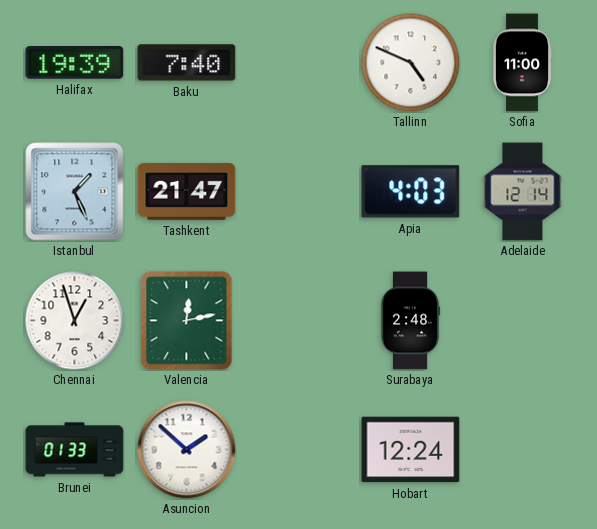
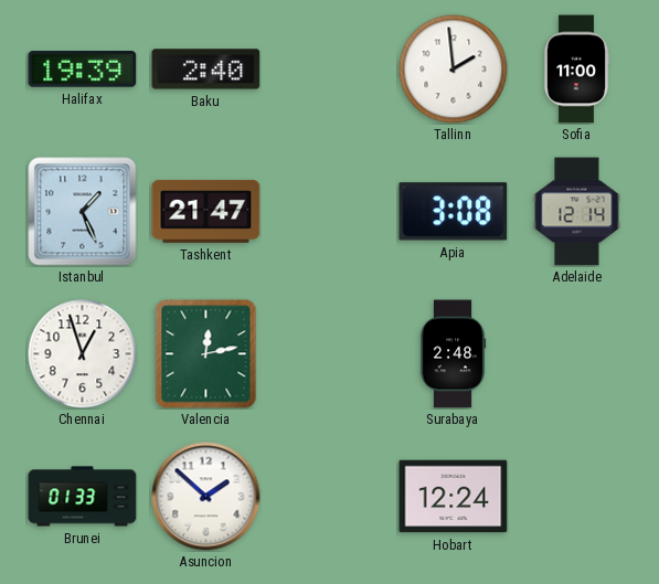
Baku: 7:40 -> 2:40 (206, 70)
Tallinn: 4:49 -> 1:59 (454, 70)
Apia: 4:03 -> 3:08 (454, 212)
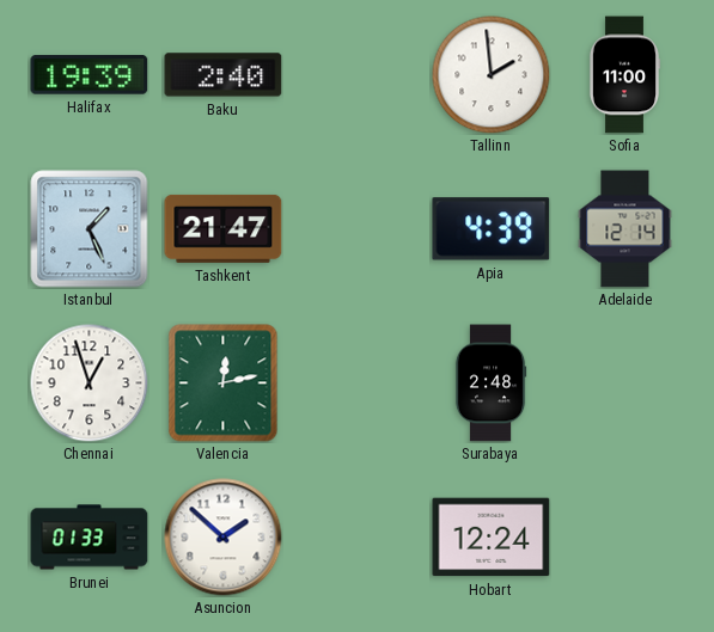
Apia: 3:08 -> 4:39 (492, 229)
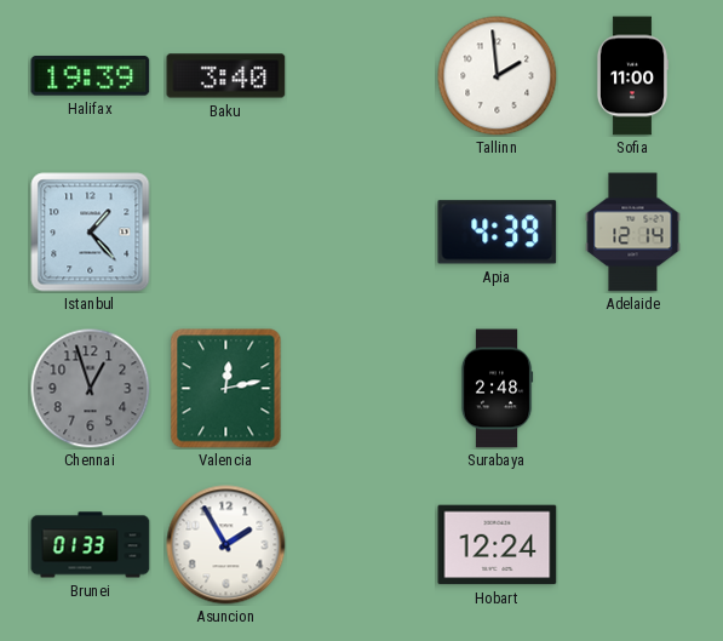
Baku: 2:40 -> 3:40 (226, 76)
Istanbul: 1:26 -> 1:23 (91, 233)
Tashkent: 21:47 -> none (224, 228)
Chennai dial: white -> grey (91, 389)
Asuncion: 1:52 -> 1:55 (226, 545)
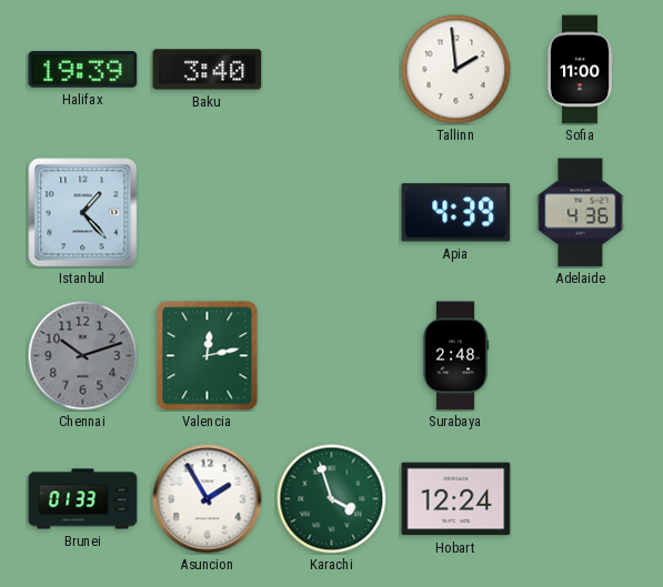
Adelaide: 12:14 -> 4:36 (581, 213)
Chennai: 12:57 -> 10:12 (83, 356)
Karachi: none -> 3:57 (332, 499)
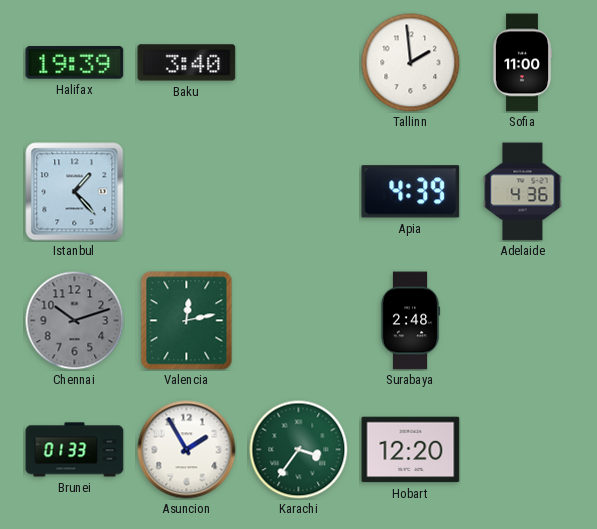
Karachi: 3:57 -> 3:36 (299, 450)
Hobart: 12:24 -> 12:20 (411, 450)
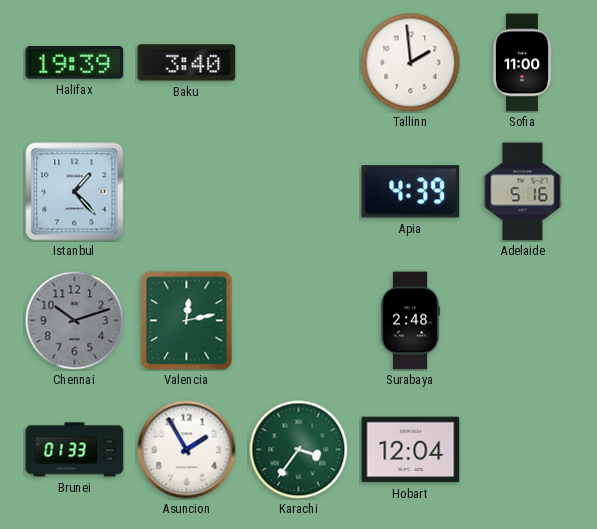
Adelaide: 4:36 -> 5:16 (523, 192)
Hobart: 12:20 -> 12:04 (411, 450)
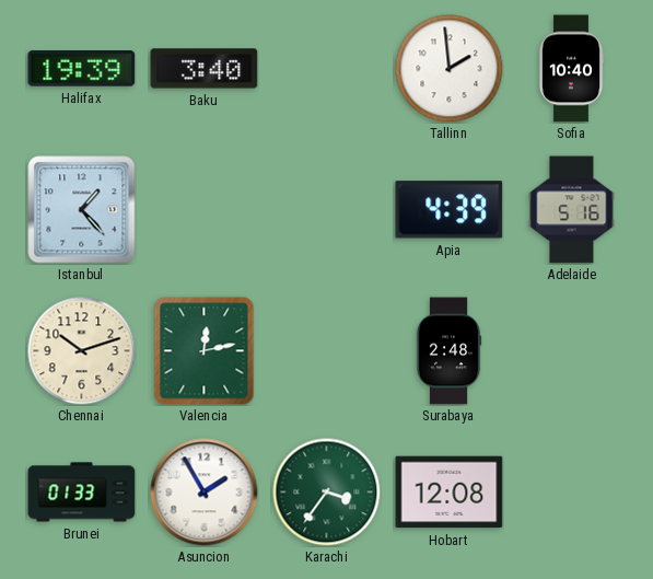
Sofia: 11:00 -> 10:40 (570, 69)
Chennai dial: grey -> cream (82, 351)
Hobart: 12:04 -> 12:08 (450, 493)
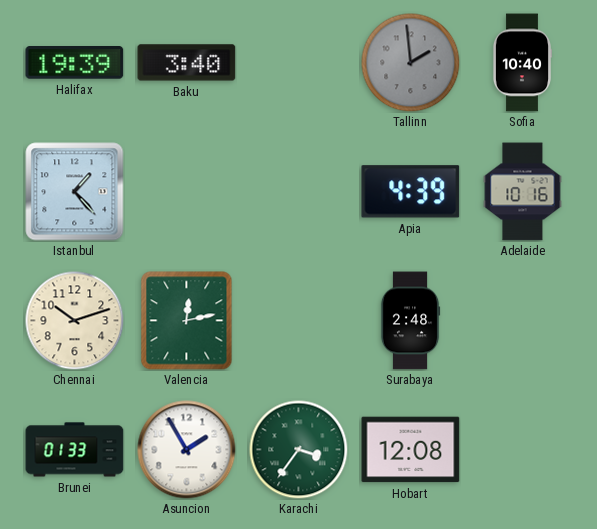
Tallinn dial: white -> grey (411, 63)
Adelaide: 5:16 -> 10:16 (523, 192)
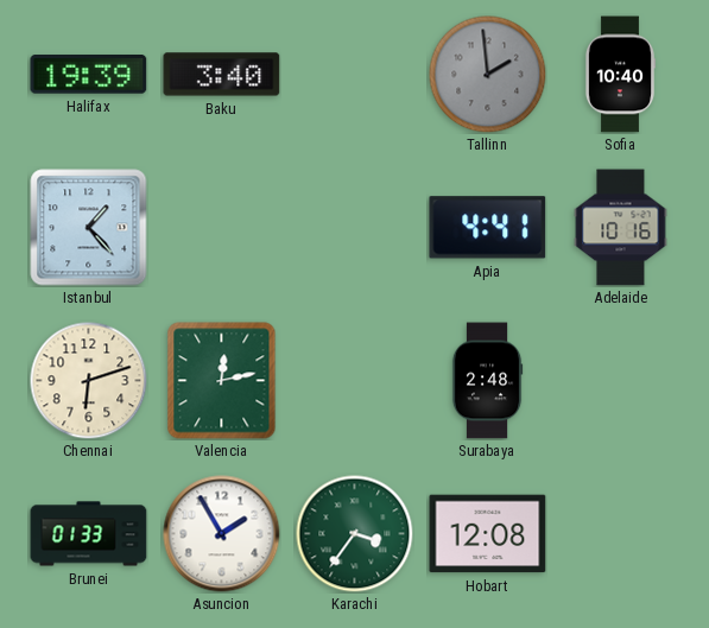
Apia: 4:39 -> 4:41 (488, 228)
Chennai: 10:12 -> 6:12 (89, 381)
